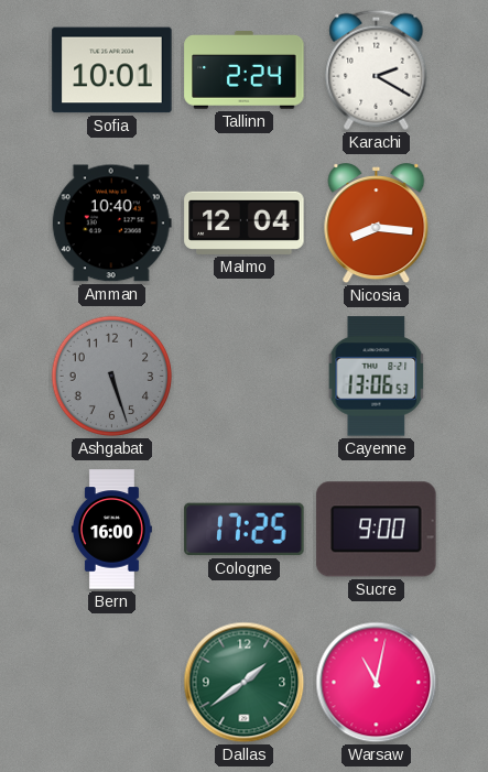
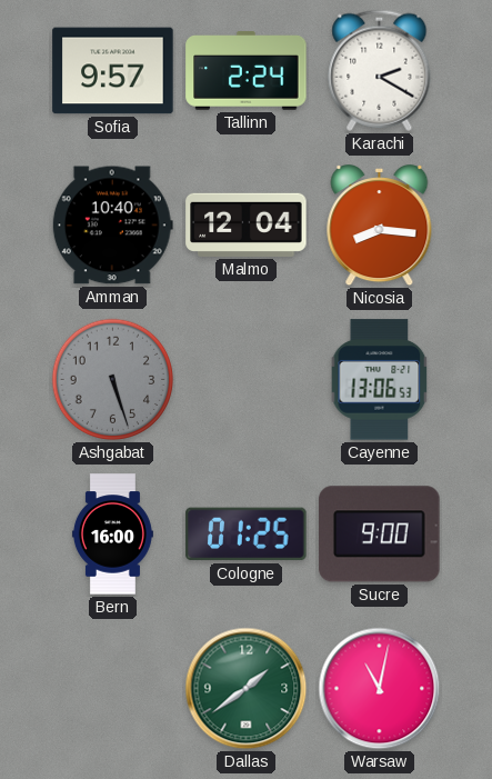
Sofia: 10:01 -> 9:57 (113, 71)
Cologne: 17:25 -> 01:25 (247, 535)
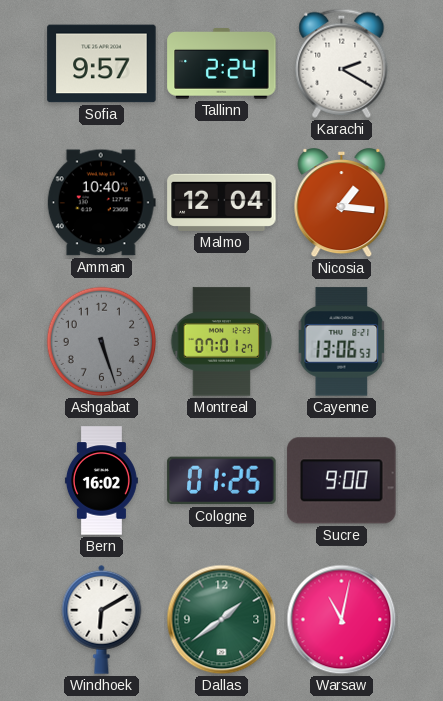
Nicosia: 8:16 -> 1:16 (342, 203)
Montreal: none -> 07:01 (222, 342)
Bern: 16:00 -> 16:02 (101, 481)
Windhoek: none -> 6:10 (102, 619)
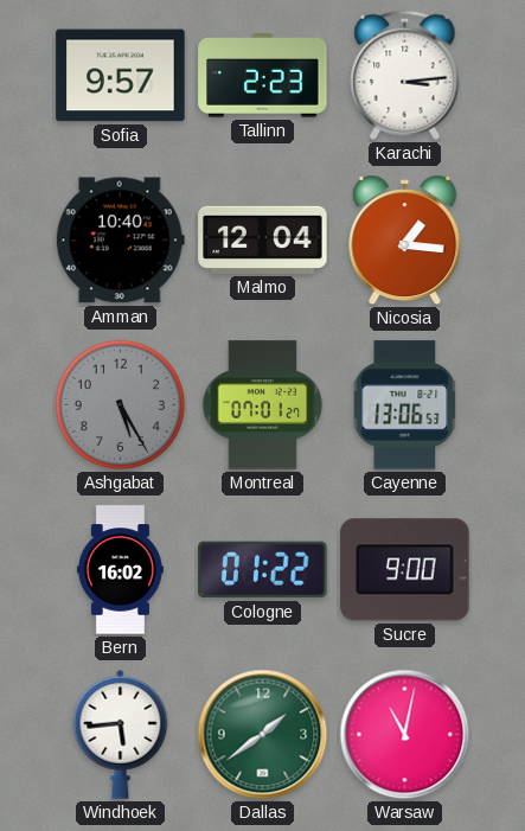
Tallinn: 2:24 -> 2:23 (263, 76)
Karachi: 2:20 -> 3:14 (405, 75)
Ashgabat: 5:27 -> 5:25 (121, 405)
Cologne: 01:25 -> 01:22 (263, 570)
Windhoek: 6:10 -> 5:44 (121, 734)
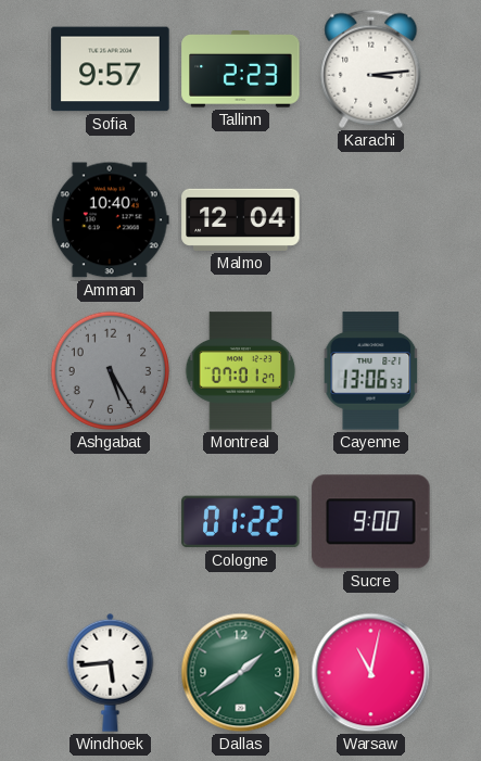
Nicosia: 1:16 -> none (405, 241)
Bern: 16:02 -> none (120, 570)
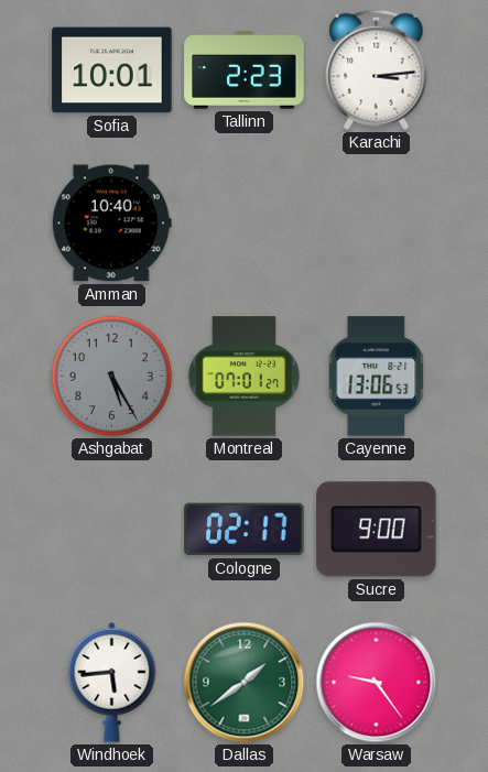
Sofia: 9:57 -> 10:01 (112, 70)
Malmo: 12:04 -> none (241, 219)
Cologne: 01:22 -> 02:17 (245, 530)
Warsaw: 11:02 -> 9:24 (377, 683)
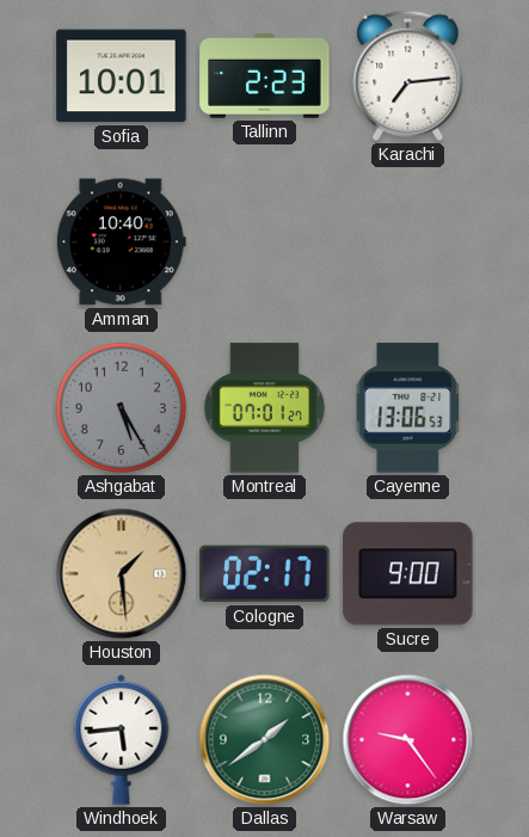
Karachi: 3:14 -> 7:14 (408, 75)
Houston: none -> 1:29 (122, 574)
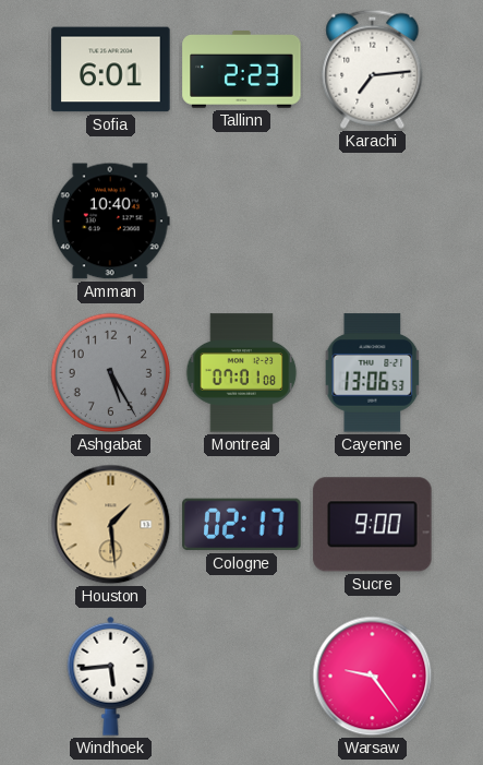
Sofia: 10:01 -> 6:01 (111, 70)
Montreal: 07:01:27 -> 07:01:08 (242, 373)
Dallas: 1:39 -> none (265, 740)
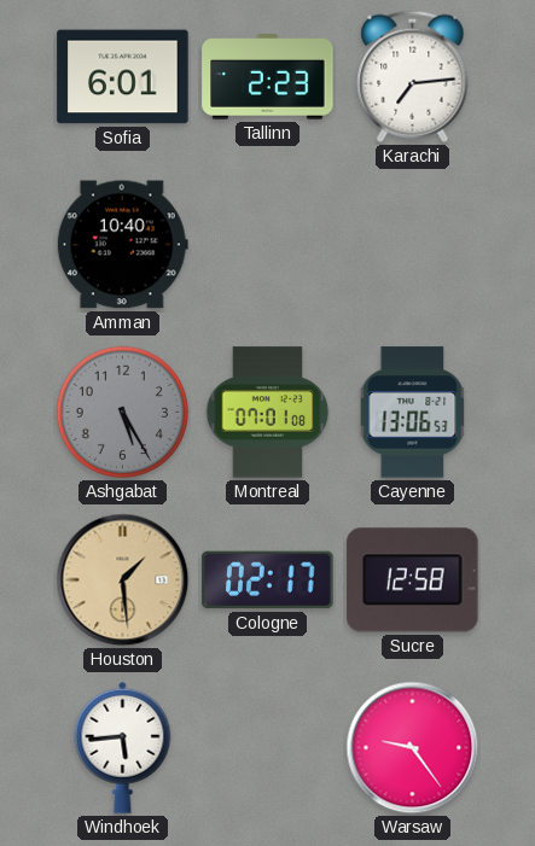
Sucre: 9:00 -> 12:58 (413, 580)
